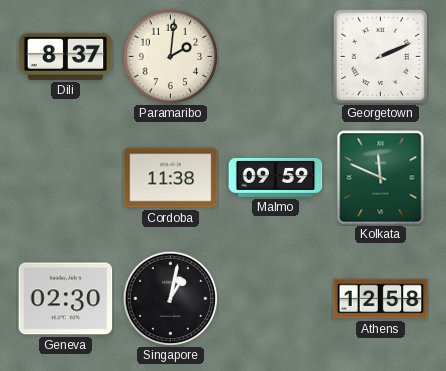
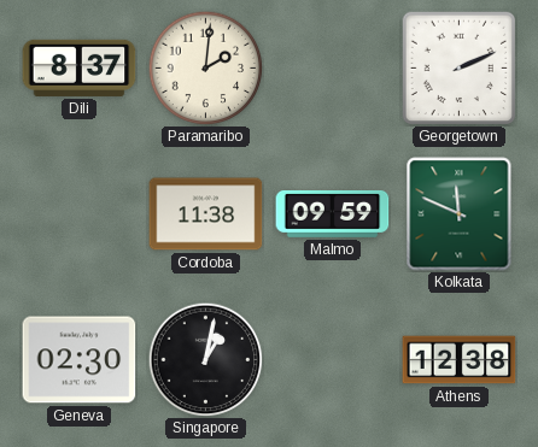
Athens: 12:58 -> 12:38 (460, 360)
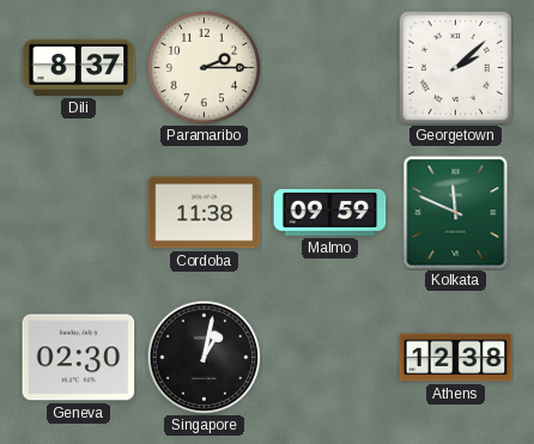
Paramaribo: 2:01 -> 2:15 (204, 67)
Georgetown: 2:11 -> 2:08 (455, 67)
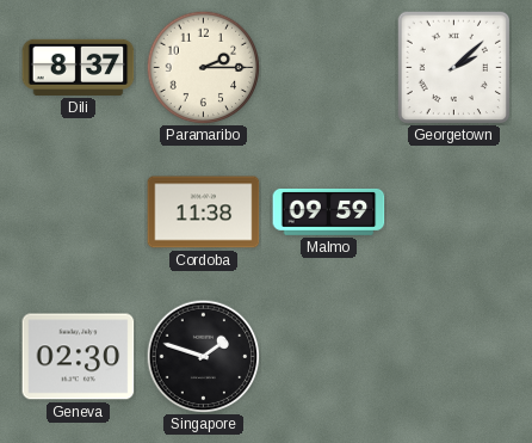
Kolkata: 11:49 -> none (456, 213)
Singapore: 1:02 -> 1:48 (203, 356)
Athens: 12:38 -> none (456, 358)
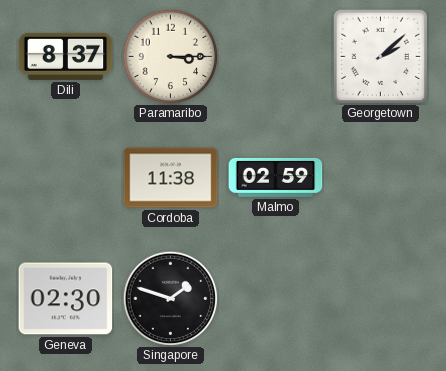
Paramaribo: 2:15 -> 3:15 (170, 56)
Malmo: 09:59 -> 02:59 (276, 178)
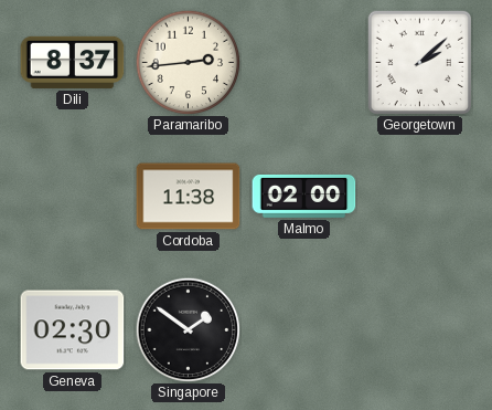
Paramaribo: 3:15 -> 2:44 (188, 62)
Malmo: 02:59 -> 02:00 (304, 197)
Singapore: 1:48 -> 1:51 (188, 329)
